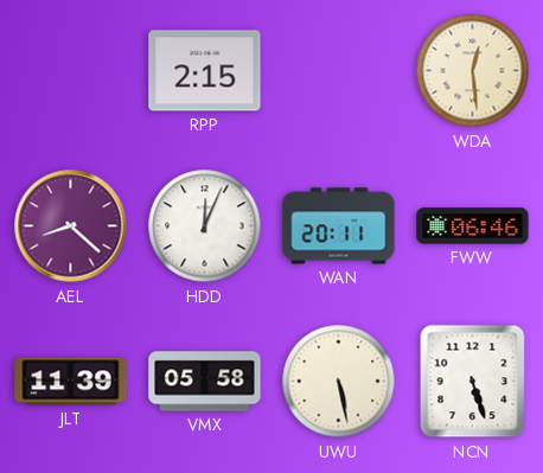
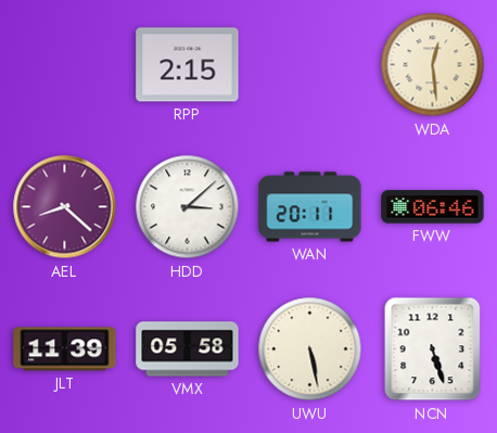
HDD: 12:04 -> 3:08 (188, 207)
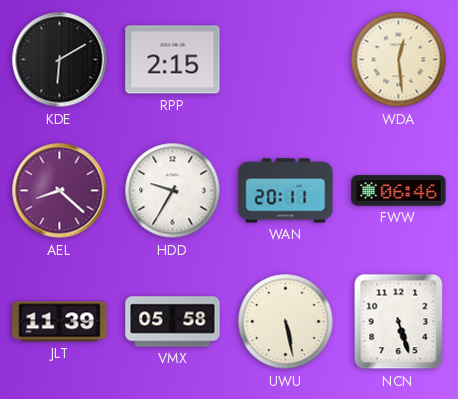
KDE: none -> 6:10 (60, 60)
HDD: 3:08 -> 9:35 (173, 191)
